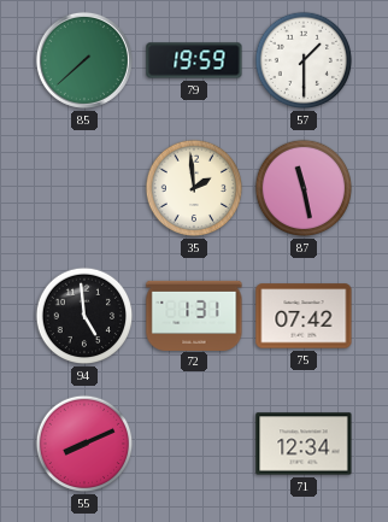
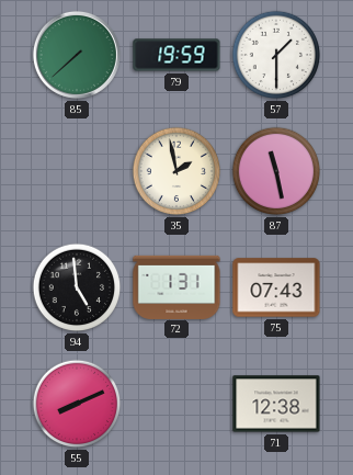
35: 1:59 -> 1:58 (176, 171)
75: 07:42 -> 07:43 (276, 287)
71: 12:34 -> 12:38 (276, 404)
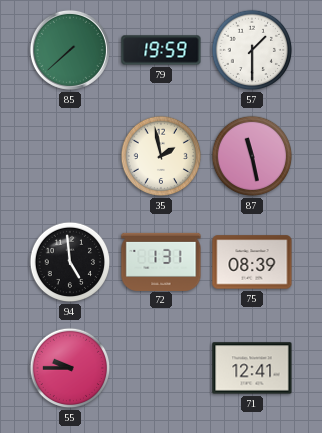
75: 07:43 -> 08:39 (252, 262)
55: 8:11 -> 9:45 (70, 368)
71: 12:38 -> 12:41 (252, 368)
